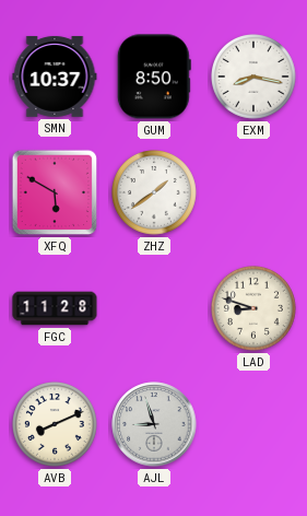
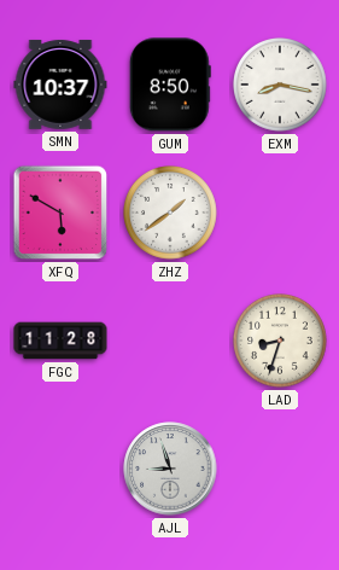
LAD: 8:48 -> 8:33 (281, 342)
AVB: 8:11 -> none (56, 425)
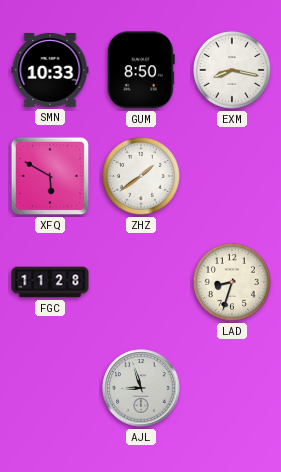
SMN: 10:37 -> 10:33 (50, 70)
